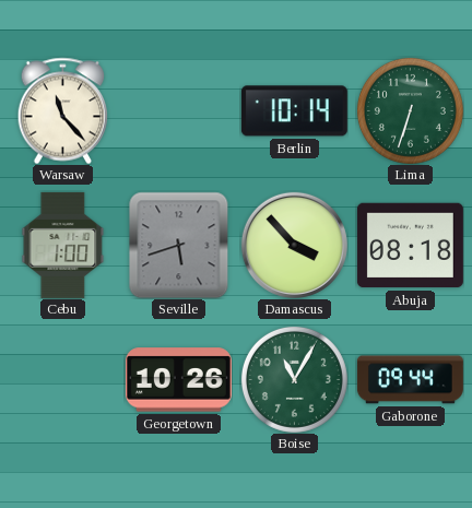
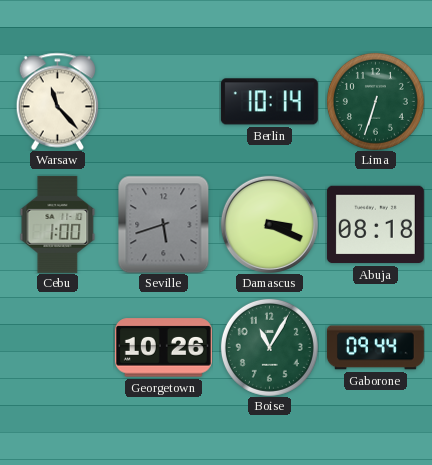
Damascus: 3:53 -> 3:19 (269, 224)
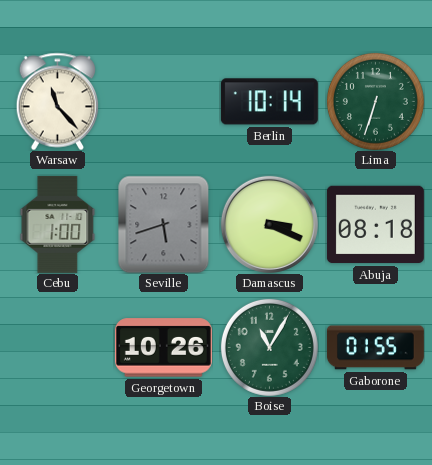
Gaborone: 09:44 -> 01:55 (375, 348)
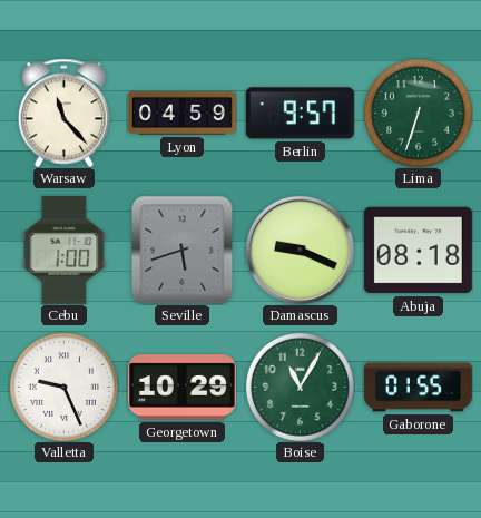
Lyon: none -> 04:59 (181, 114)
Berlin: 10:14 -> 9:57 (300, 114)
Damascus: 3:19 -> 9:19 (300, 250)
Valletta: none -> 9:26 (63, 387)
Georgetown: 10:26 -> 10:29 (181, 388)
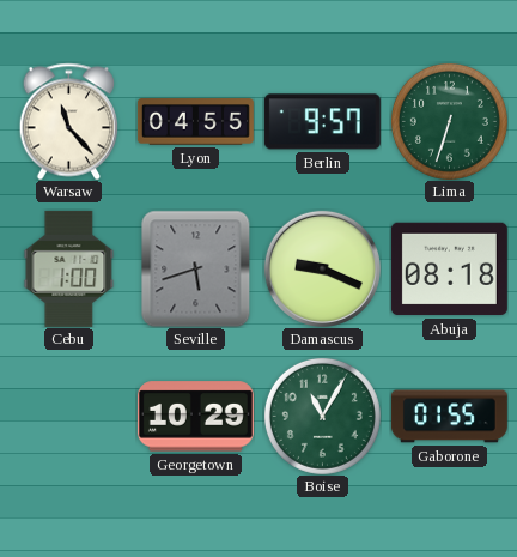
Lyon: 04:59 -> 04:55 (195, 122)
Valletta: 9:26 -> none (63, 387)
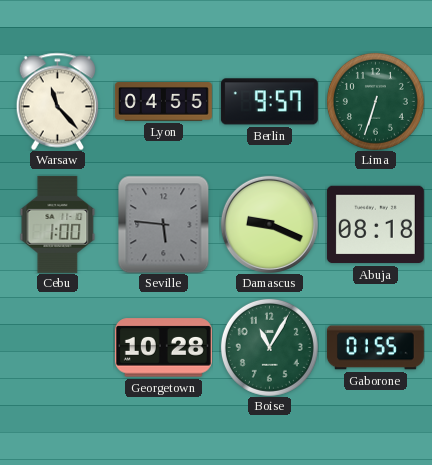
Seville: 5:42 -> 5:46 (164, 224)
Georgetown: 10:29 -> 10:28 (163, 348)
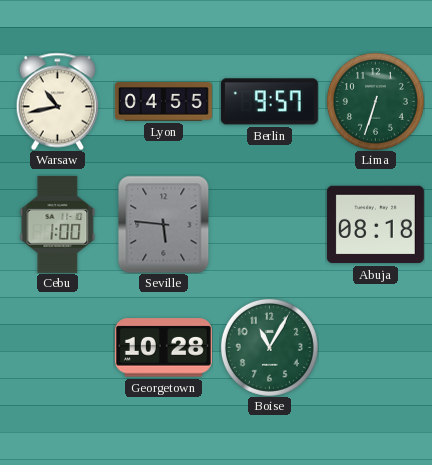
Warsaw: 11:23 -> 10:43 (58, 101)
Damascus: 9:19 -> none (269, 224)
Gaborone: 01:55 -> none (375, 348)
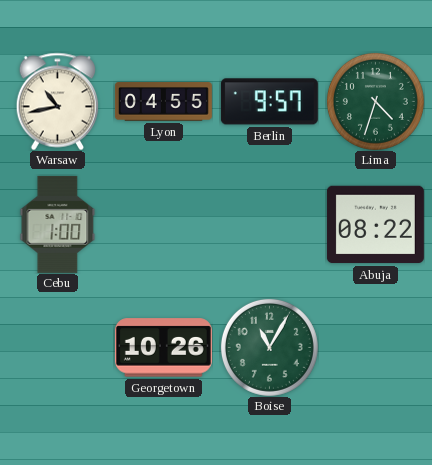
Lima: 6:33 -> 4:33 (375, 101)
Seville: 5:46 -> none (164, 224)
Abuja: 08:18 -> 08:22 (375, 225)
Georgetown: 10:28 -> 10:26 (163, 348)
